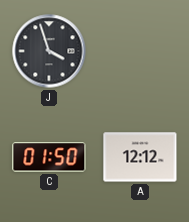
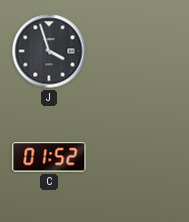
C: 01:50 -> 01:52 (49, 157)
A: 12:12 -> none (140, 157)
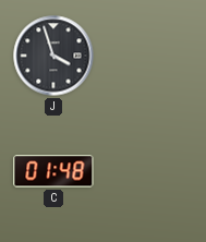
C: 01:52 -> 01:48 (53, 171)
